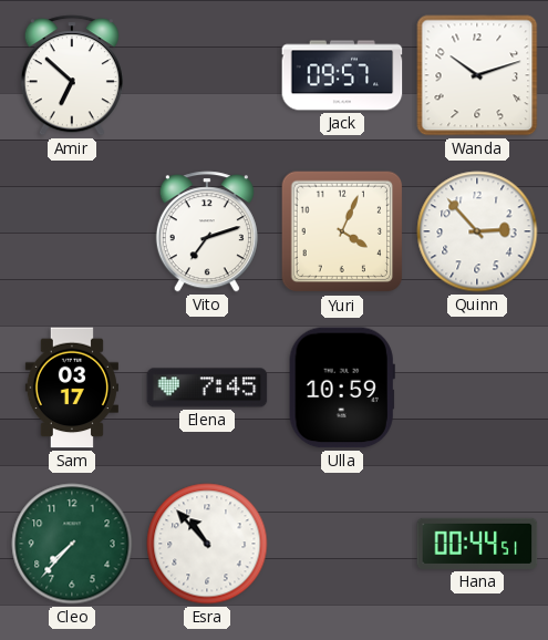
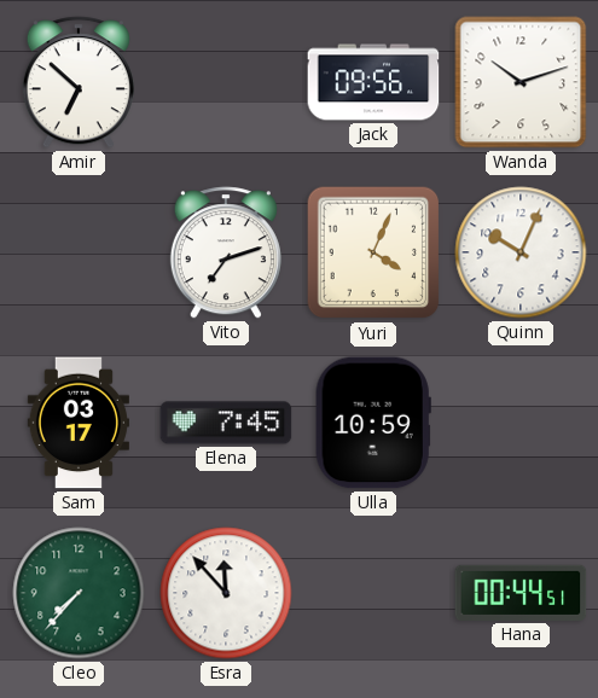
Jack: 09:57 -> 09:56 (373, 82)
Quinn: 2:53 -> 10:04 (521, 252)
Esra: 10:53 -> 11:53 (226, 593)
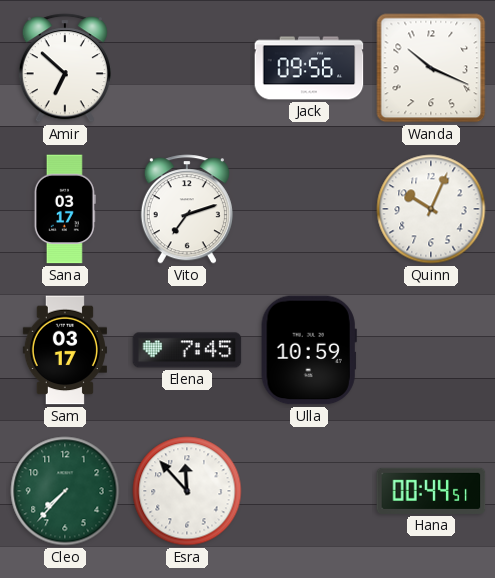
Wanda: 10:12 -> 10:19 (431, 68)
Sana: none -> 03:17 (65, 209)
Yuri: 4:04 -> none (373, 252)
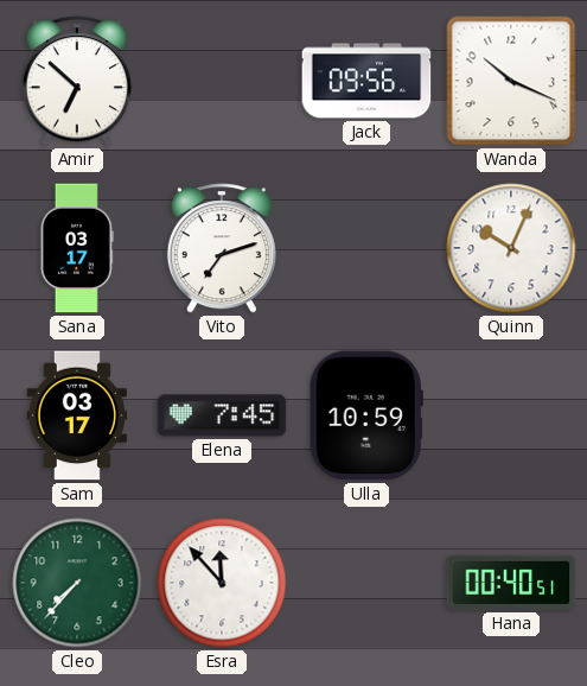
Hana: 00:44 -> 00:40 (511, 583)
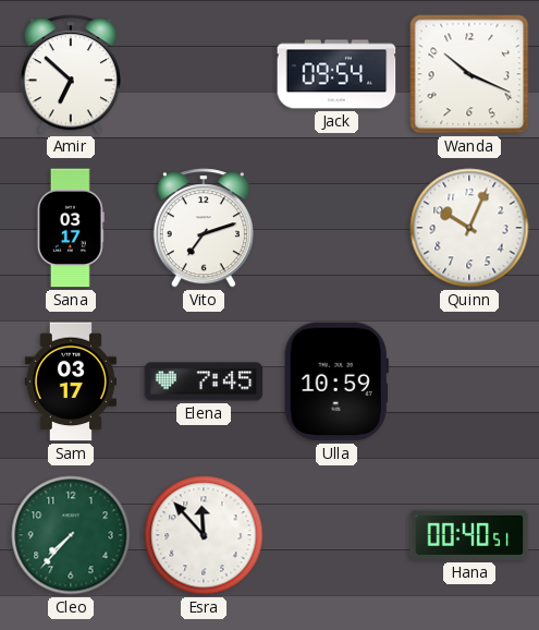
Jack: 09:56 -> 09:54 (336, 74)
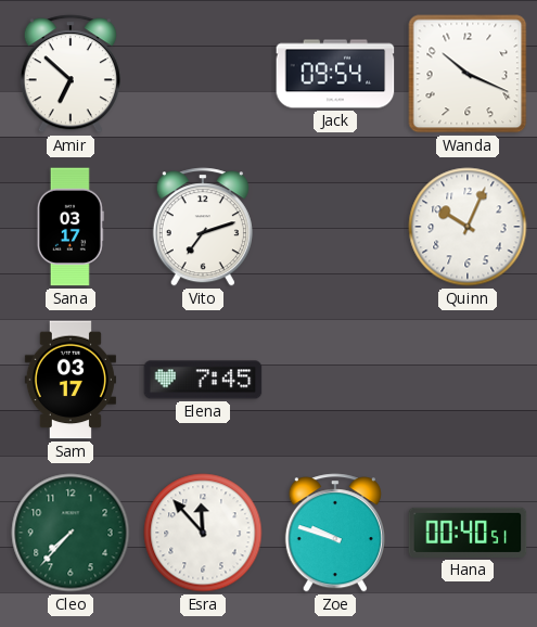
Ulla: 10:59 -> none (336, 381)
Zoe: none -> 9:48 (335, 533)
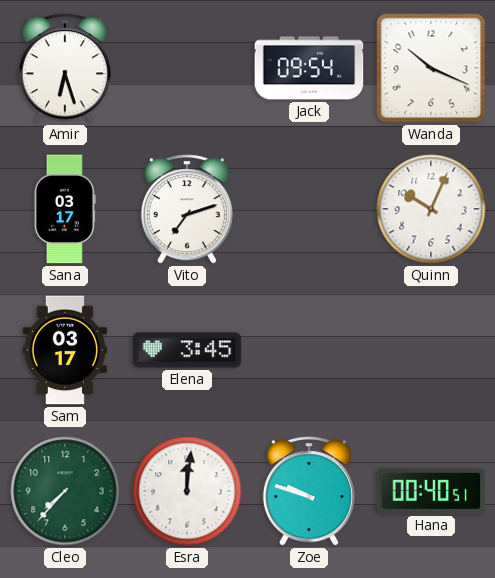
Amir: 6:52 -> 6:27 (65, 68)
Elena: 7:45 -> 3:45 (187, 350)
Esra: 11:53 -> 12:01 (187, 491)
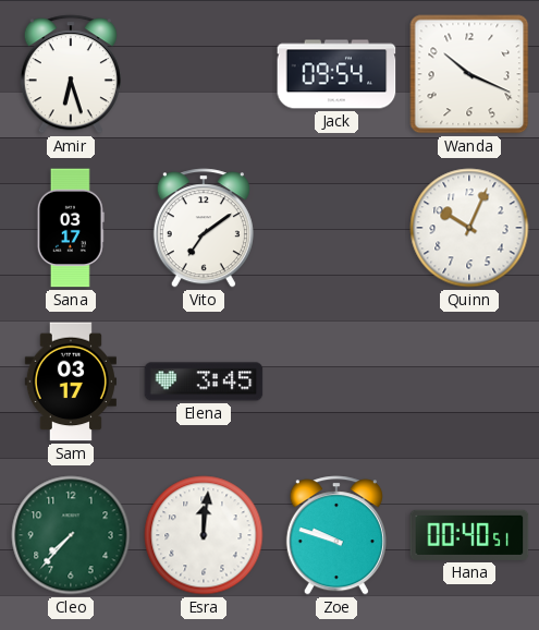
Vito: 7:12 -> 7:09 (204, 228)
